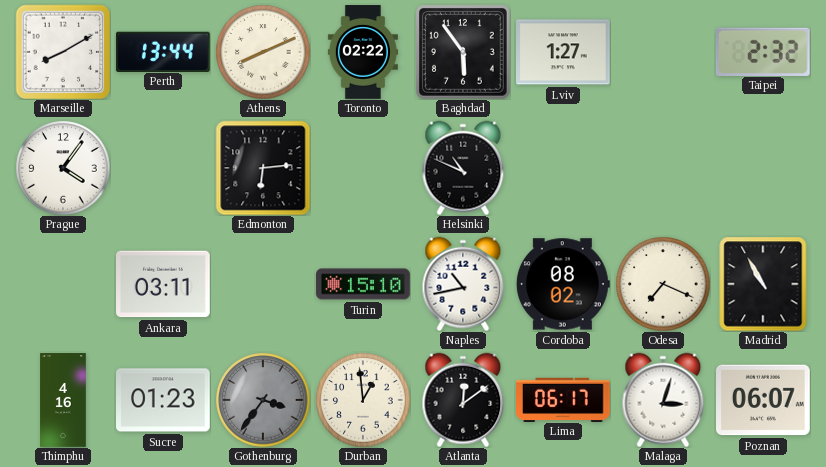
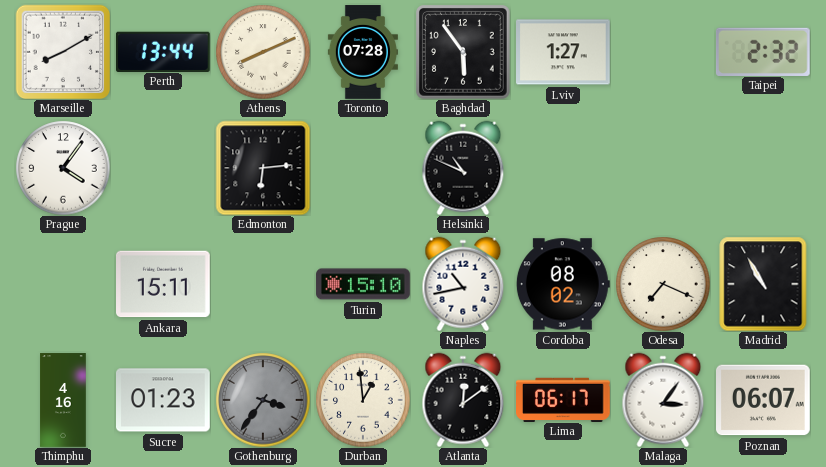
Toronto: 02:22 -> 07:28 (363, 52)
Ankara: 03:11 -> 15:11 (164, 284)
Malaga: 3:03 -> 3:06 (663, 400)
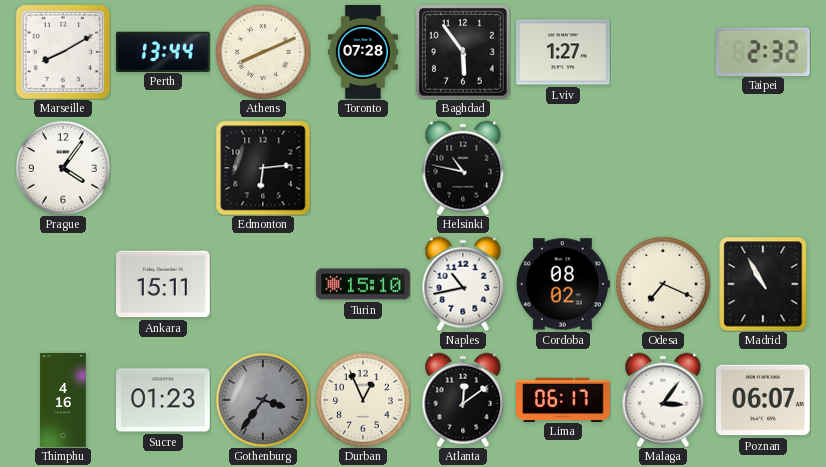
Helsinki: 10:49 -> 10:47 (463, 168)
Durban: 12:59 -> 12:56 (363, 400)
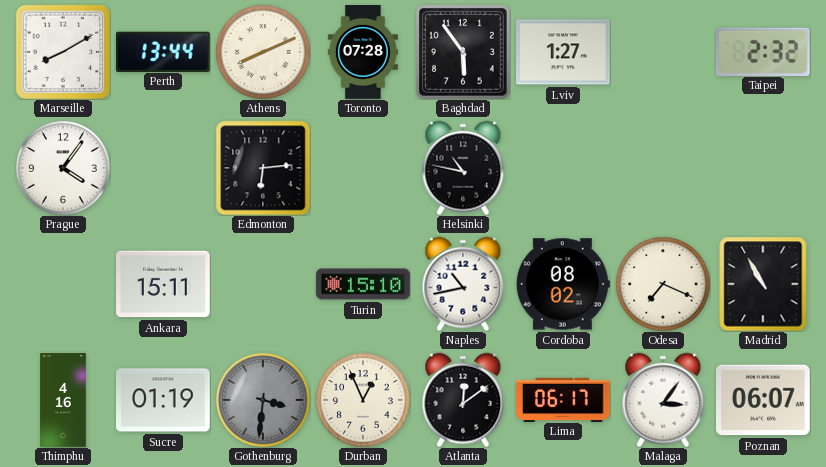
Sucre: 01:23 -> 01:19 (164, 400)
Gothenburg: 3:36 -> 3:31 (263, 400)
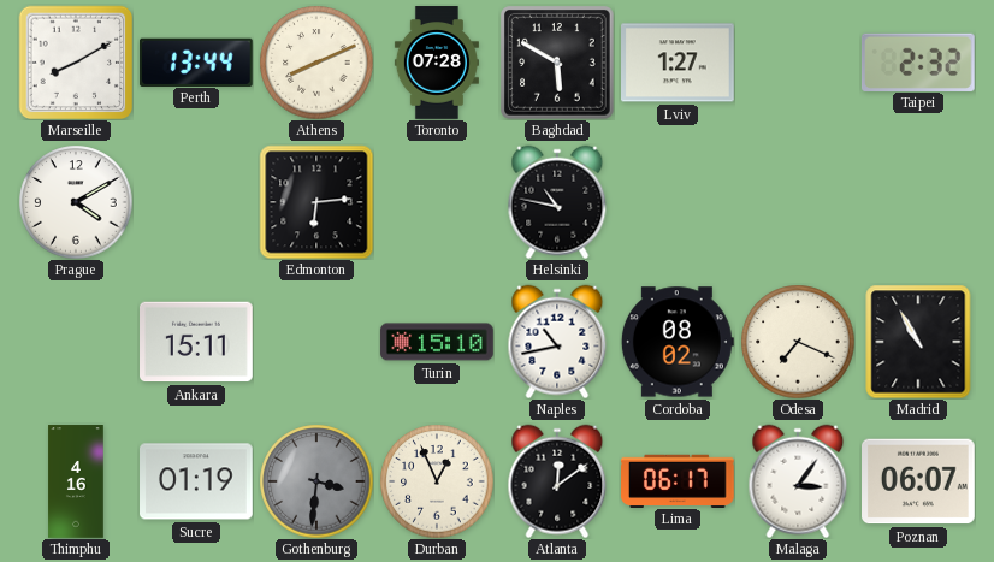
Baghdad: 5:54 -> 5:50 (557, 63)
Prague: 4:06 -> 4:10 (76, 202)
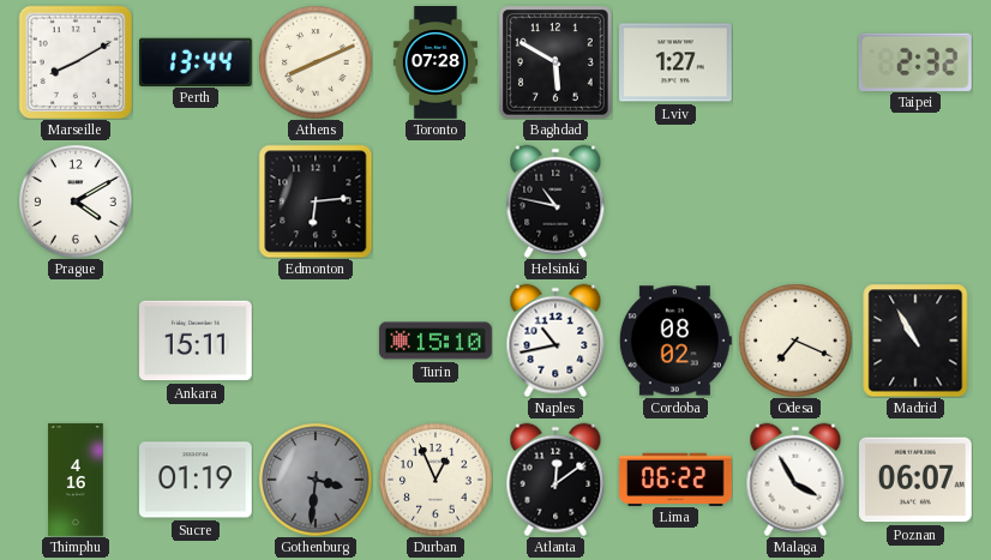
Lima: 06:17 -> 06:22 (677, 478)
Malaga: 3:06 -> 3:55 (795, 480)
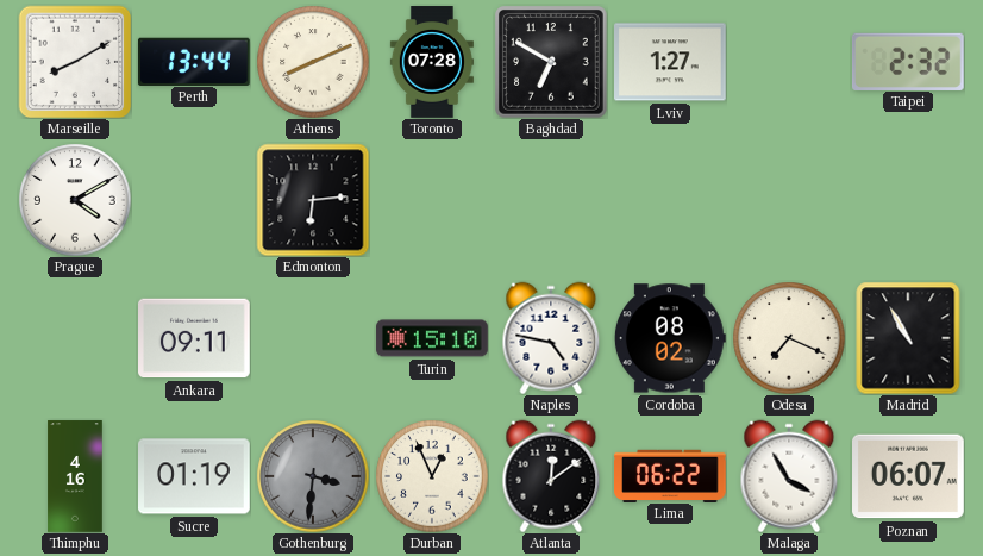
Baghdad: 5:50 -> 6:50 (551, 62)
Helsinki: 10:47 -> none (555, 201)
Ankara: 15:11 -> 09:11 (195, 338)
Naples: 10:43 -> 4:47 (551, 338)
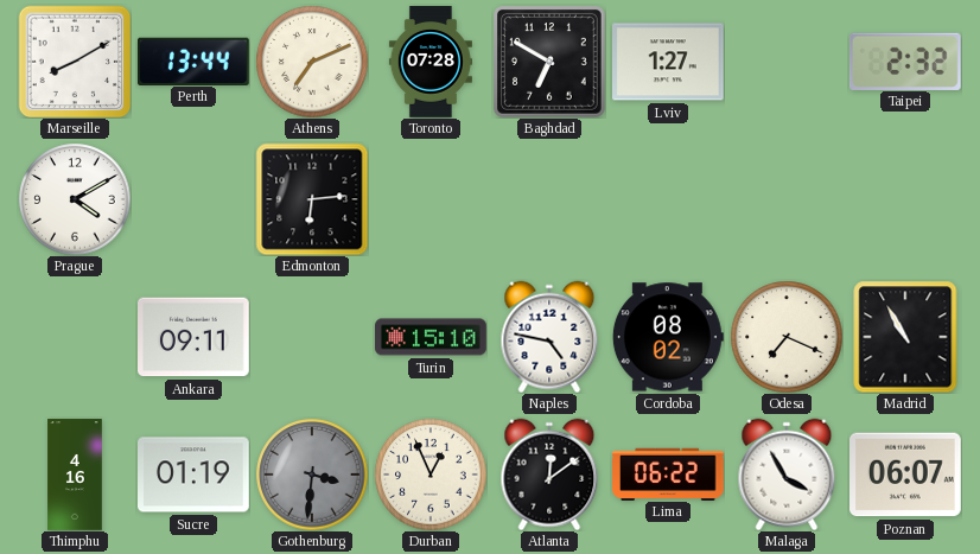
Athens: 8:11 -> 7:11 (312, 62)
